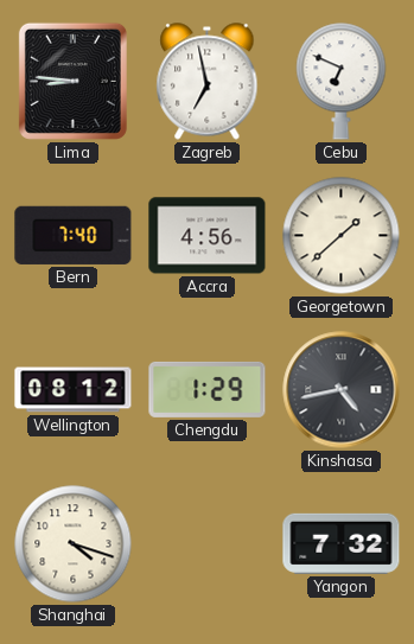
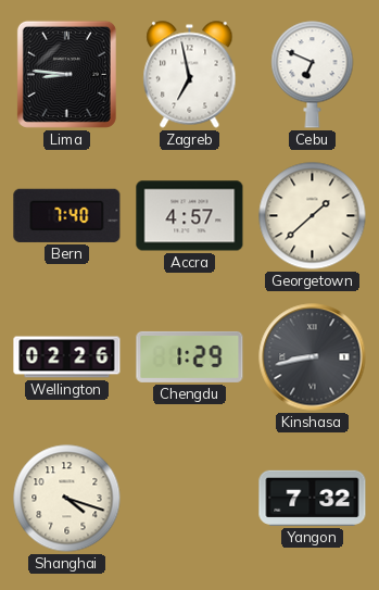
Accra: 4:56 -> 4:57 (190, 216)
Wellington: 08:12 -> 02:26 (67, 357)
Kinshasa: 4:43 -> 8:43 (313, 357)
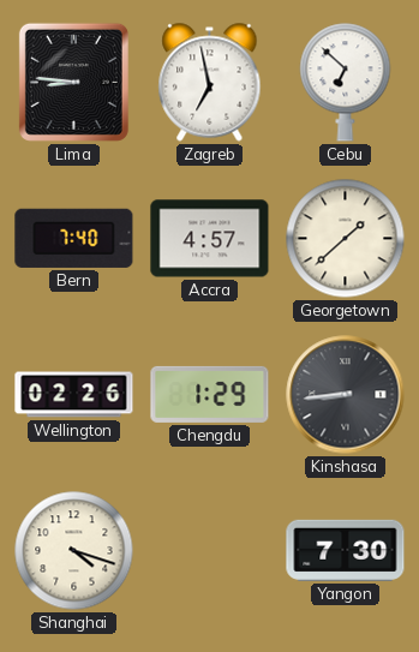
Cebu: 6:49 -> 6:52 (346, 83)
Kinshasa: 8:43 -> 8:44 (346, 395)
Yangon: 7:32 -> 7:30 (346, 550)
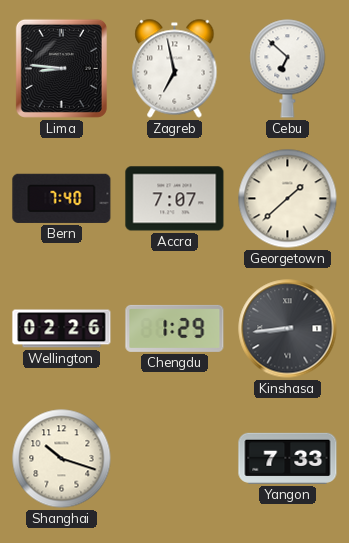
Accra: 4:57 -> 7:07 (175, 199)
Shanghai: 4:18 -> 10:18 (62, 459)
Yangon: 7:30 -> 7:33 (288, 458)
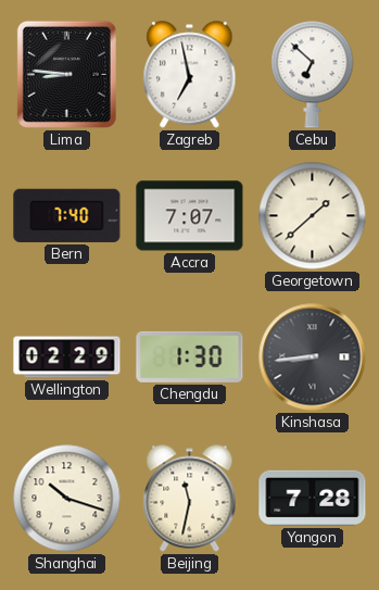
Wellington: 02:26 -> 02:29 (67, 357)
Chengdu: 1:29 -> 1:30 (190, 356)
Beijing: none -> 11:32 (190, 499)
Yangon: 7:33 -> 7:28 (313, 498)
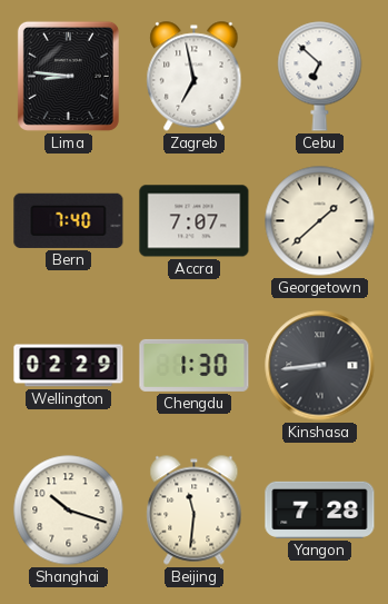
Beijing: 11:32 -> 11:31 (195, 511)
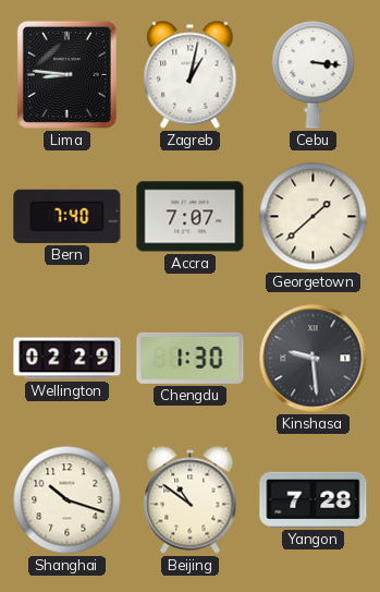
Zagreb: 6:58 -> 1:02 (191, 75)
Cebu: 6:52 -> 3:16 (314, 75)
Kinshasa: 8:44 -> 9:29 (314, 359)
Beijing: 11:31 -> 10:51 (191, 500)
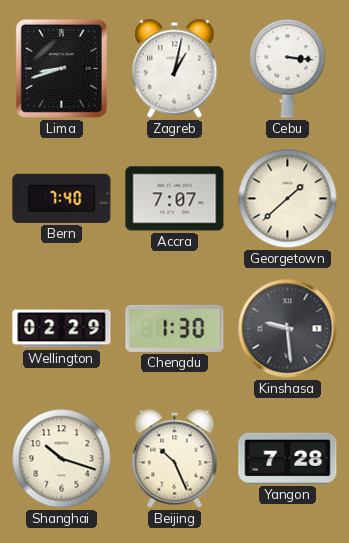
Lima: 8:46 -> 8:42 (61, 68)
Beijing: 10:51 -> 10:26 (175, 459)
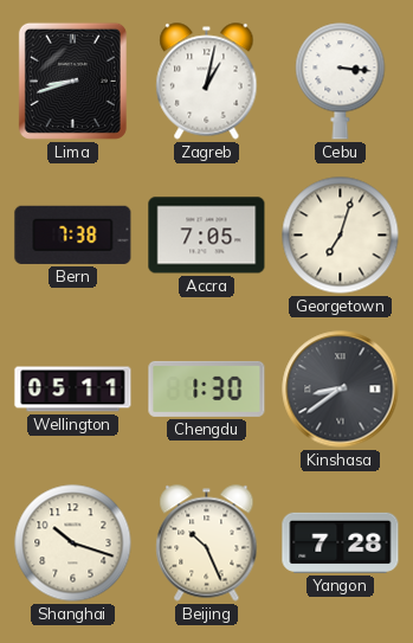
Bern: 7:40 -> 7:38 (73, 234)
Accra: 7:07 -> 7:05 (207, 236)
Georgetown: 1:38 -> 7:03 (341, 236)
Wellington: 02:29 -> 05:11 (73, 390)
Kinshasa: 9:29 -> 8:39 (341, 390)
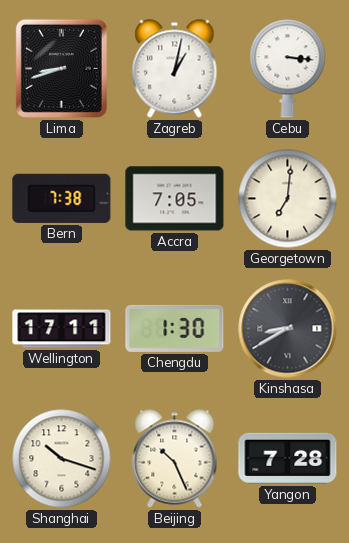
Georgetown: 7:03 -> 7:01 (288, 199)
Wellington: 05:11 -> 17:11 (62, 329)
Kinshasa: 8:39 -> 8:40 (288, 329)
